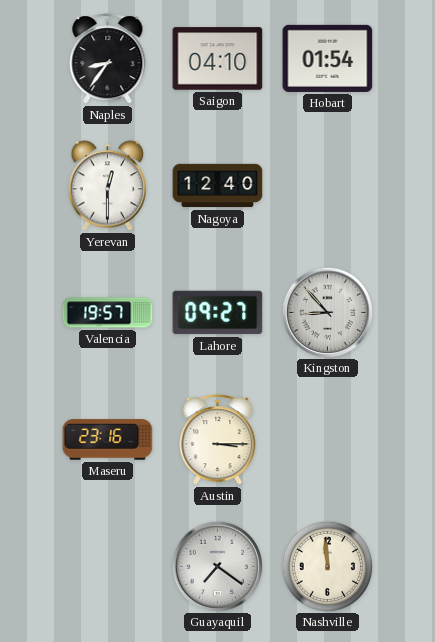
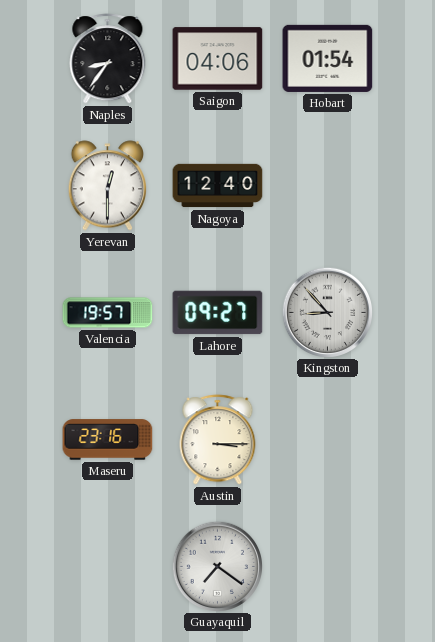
Saigon: 04:10 -> 04:06 (218, 59)
Nashville: 11:59 -> none (327, 566)
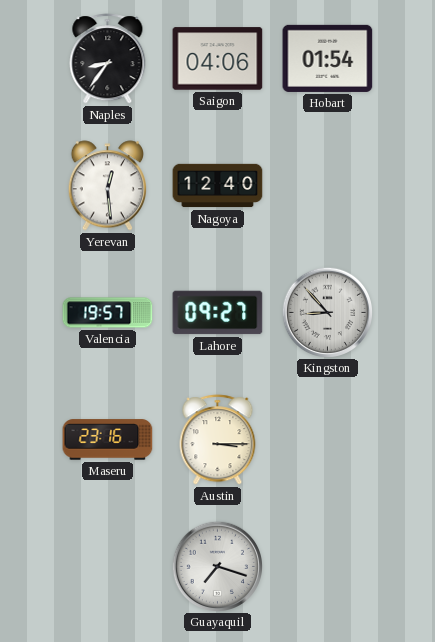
Yerevan: 12:30 -> 12:29 (107, 186)
Guayaquil: 7:21 -> 7:18 (217, 566)
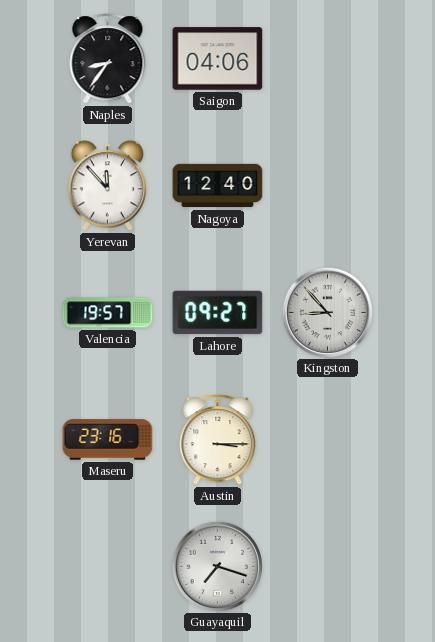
Hobart: 01:54 -> none (328, 58)
Yerevan: 12:29 -> 11:53 (107, 186)
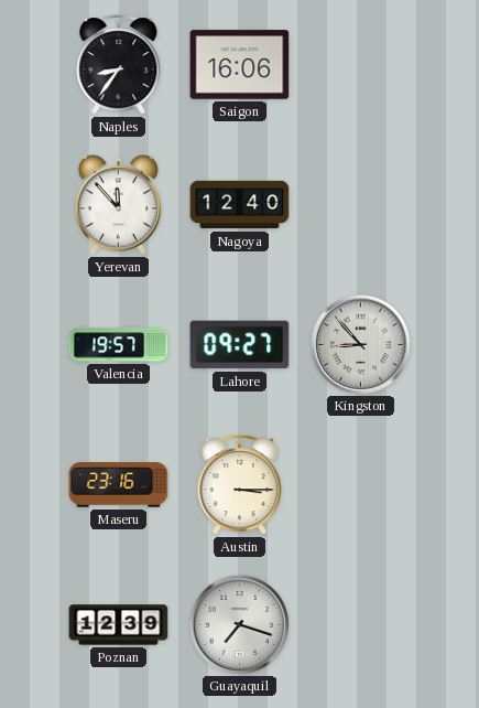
Saigon: 04:06 -> 16:06 (240, 65)
Poznan: none -> 12:39 (119, 625)
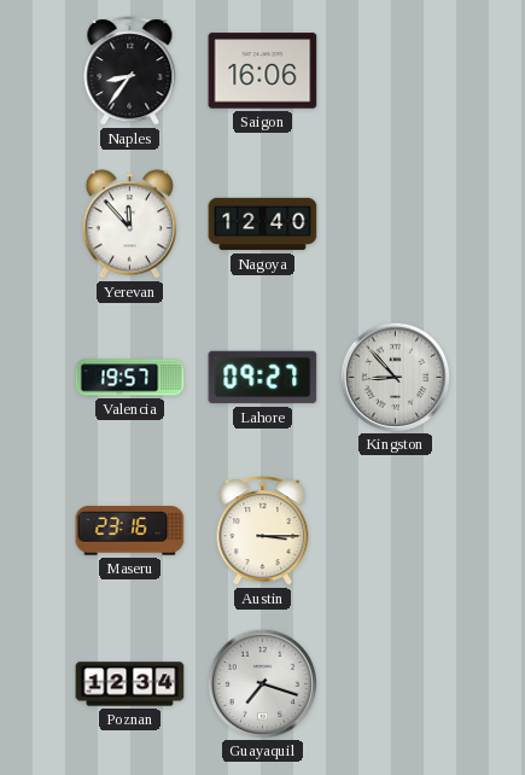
Poznan: 12:39 -> 12:34 (130, 684)
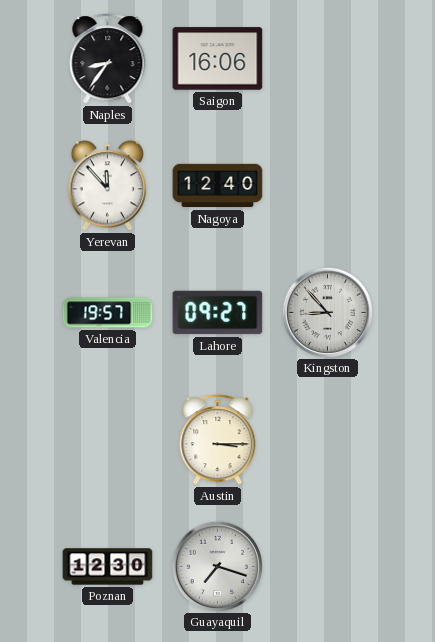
Maseru: 23:16 -> none (130, 531)
Poznan: 12:34 -> 12:30 (108, 567)
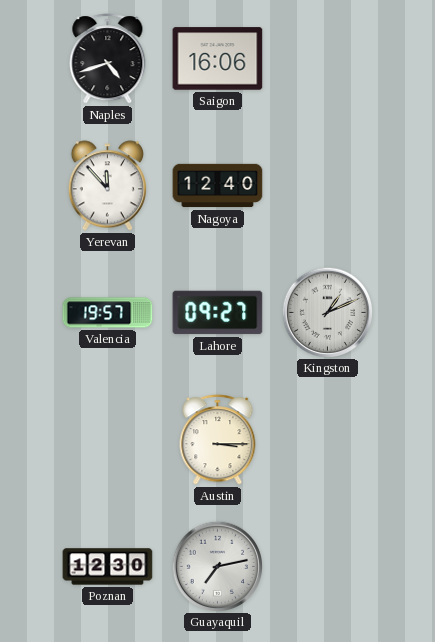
Naples: 8:36 -> 4:42 (108, 59)
Kingston: 8:53 -> 1:11 (327, 312)
Guayaquil: 7:18 -> 7:13 (217, 566)
